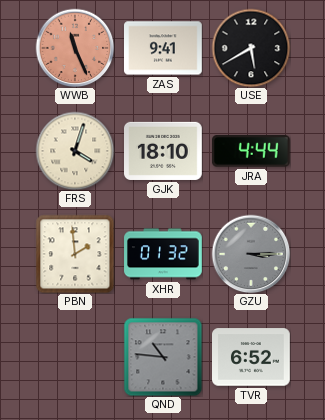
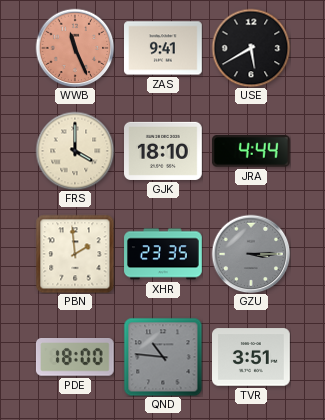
FRS: 4:03 -> 4:00 (75, 151)
XHR: 01:32 -> 23:35 (163, 254)
PDE: none -> 18:00 (75, 357)
TVR: 6:52 -> 3:51 (252, 357)
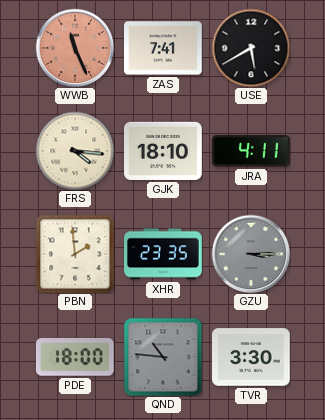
ZAS: 9:41 -> 7:41 (164, 48)
FRS: 4:00 -> 4:16 (75, 151)
JRA: 4:44 -> 4:11 (251, 151)
TVR: 3:51 -> 3:30 (252, 357)
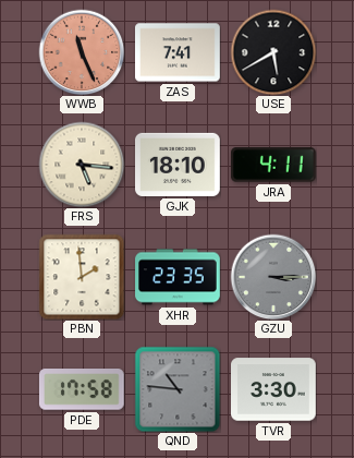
FRS: 4:16 -> 5:16 (82, 165)
PDE: 18:00 -> 17:58 (82, 389)
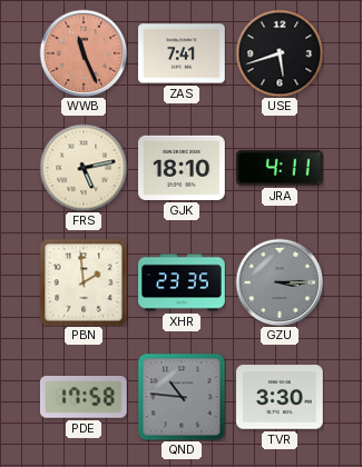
USE: 5:40 -> 5:42 (280, 53)
FRS: 5:16 -> 5:13 (84, 168)
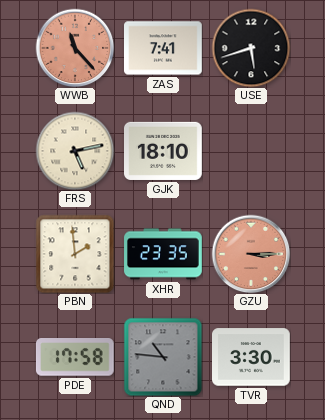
WWB: 11:26 -> 11:23 (75, 48)
JRA: 4:11 -> none (280, 168)
GZU dial: grey -> salmon (251, 254)
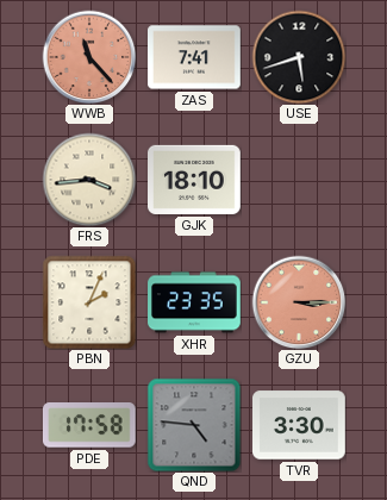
FRS: 5:13 -> 3:44 (89, 180)
PBN: 1:59 -> 2:04 (89, 302)
QND: 10:46 -> 4:46 (194, 425)
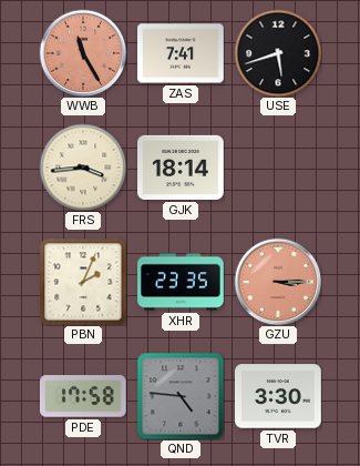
WWB: 11:23 -> 11:25 (83, 53)
GJK: 18:10 -> 18:14 (182, 168)
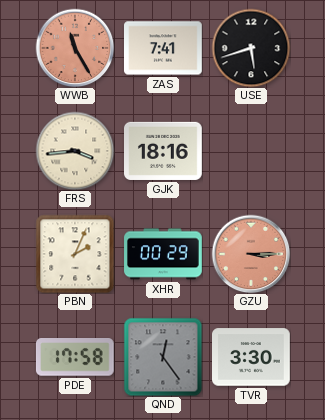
GJK: 18:14 -> 18:16 (164, 151)
XHR: 23:35 -> 00:29 (163, 254)
QND: 4:46 -> 12:24 (163, 357)
